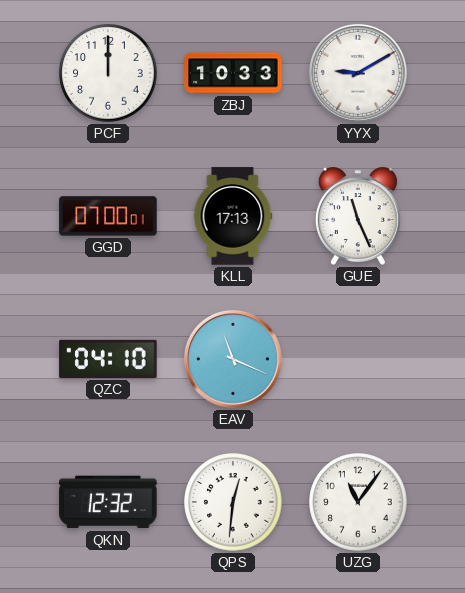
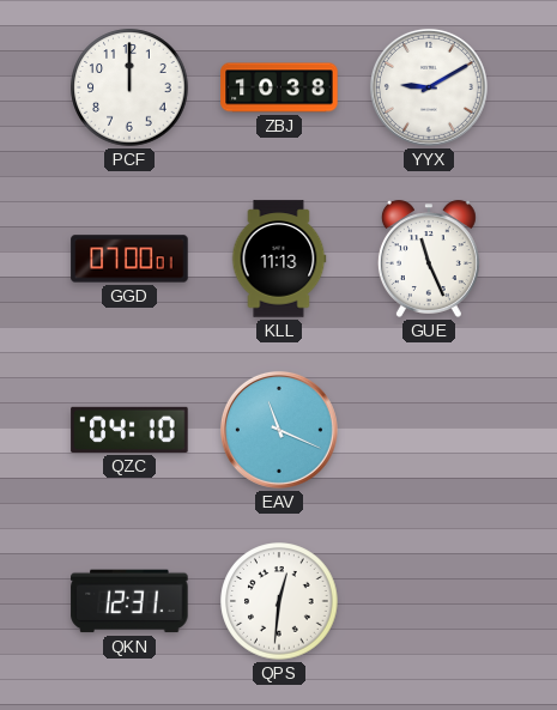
ZBJ: 10:33 -> 10:38 (279, 87)
KLL: 17:13 -> 11:13 (279, 259)
QKN: 12:32 -> 12:31 (129, 601)
UZG: 11:06 -> none (358, 502)
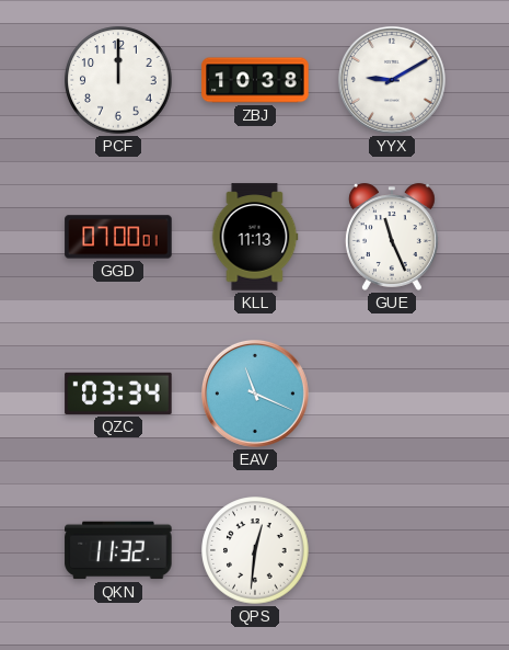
QZC: 04:10 -> 03:34 (118, 394)
QKN: 12:31 -> 11:32 (118, 550)
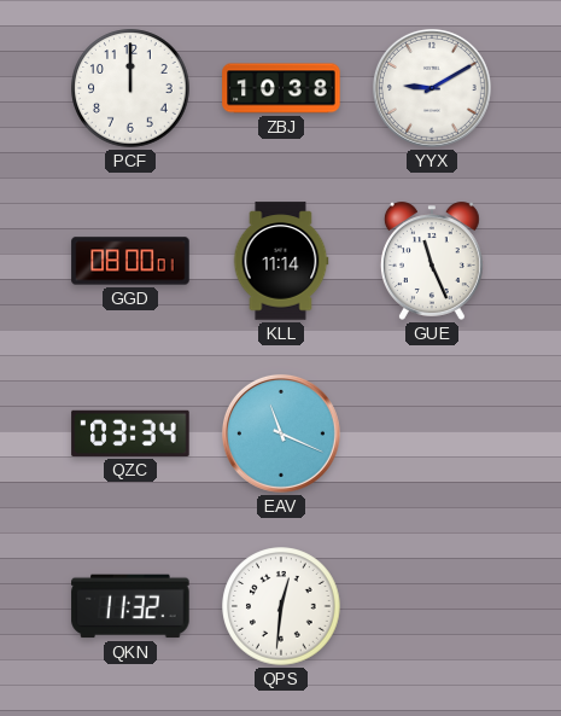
GGD: 07:00 -> 08:00 (130, 261)
KLL: 11:13 -> 11:14 (281, 261)
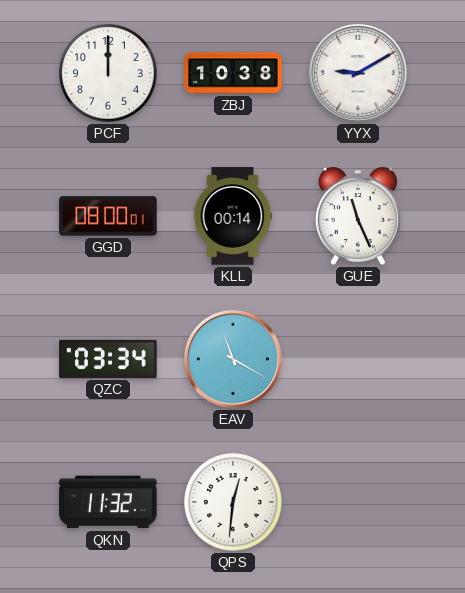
KLL: 11:14 -> 00:14 (233, 216)
EAV: 11:19 -> 11:20 (233, 359)
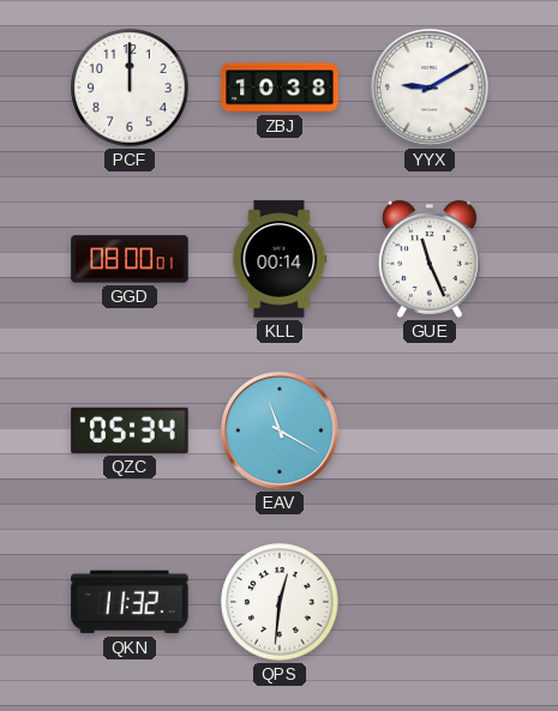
QZC: 03:34 -> 05:34 (130, 430)
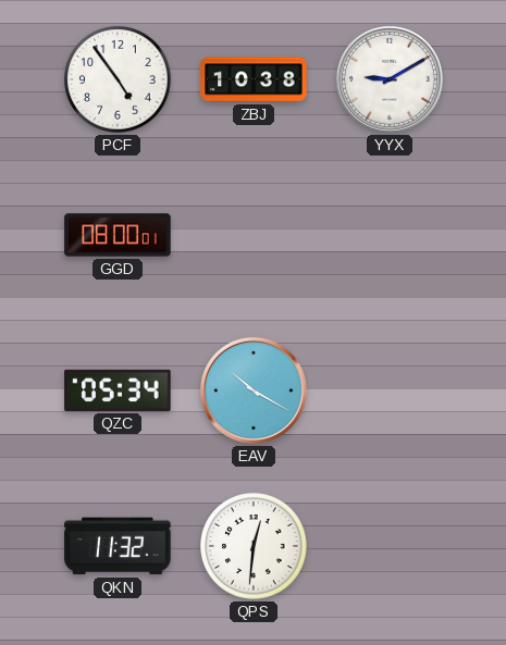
PCF: 12:00 -> 4:54 (118, 79)
KLL: 00:14 -> none (280, 259)
GUE: 11:26 -> none (430, 259)
EAV: 11:20 -> 10:20 (254, 390)
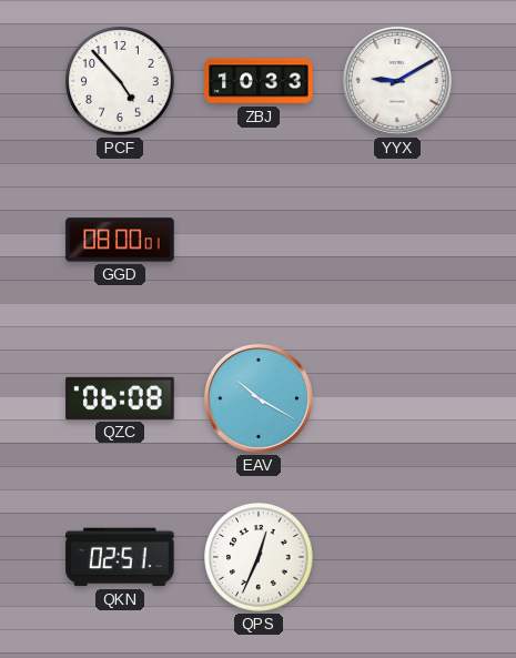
PCF: 4:54 -> 4:53 (120, 81)
ZBJ: 10:38 -> 10:33 (259, 81)
QZC: 05:34 -> 06:08 (120, 398)
QKN: 11:32 -> 02:51 (120, 557)
QPS: 12:31 -> 12:34 (259, 557)
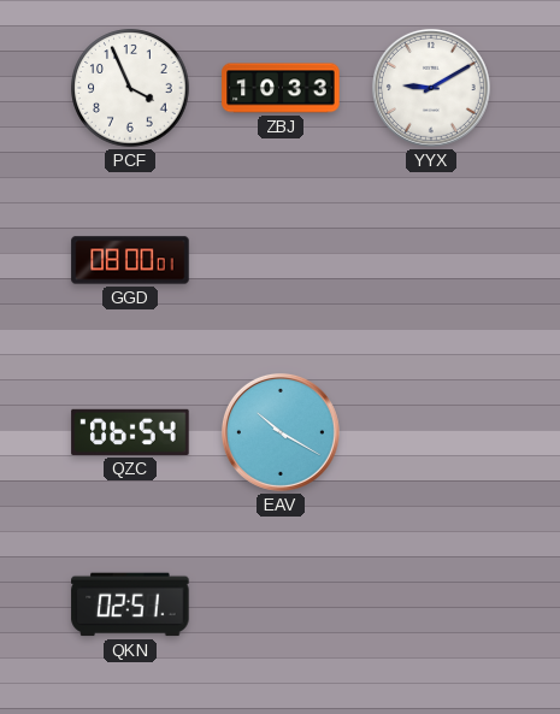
PCF: 4:53 -> 3:56 (130, 88)
QZC: 06:08 -> 06:54 (130, 432)
QPS: 12:34 -> none (259, 557)
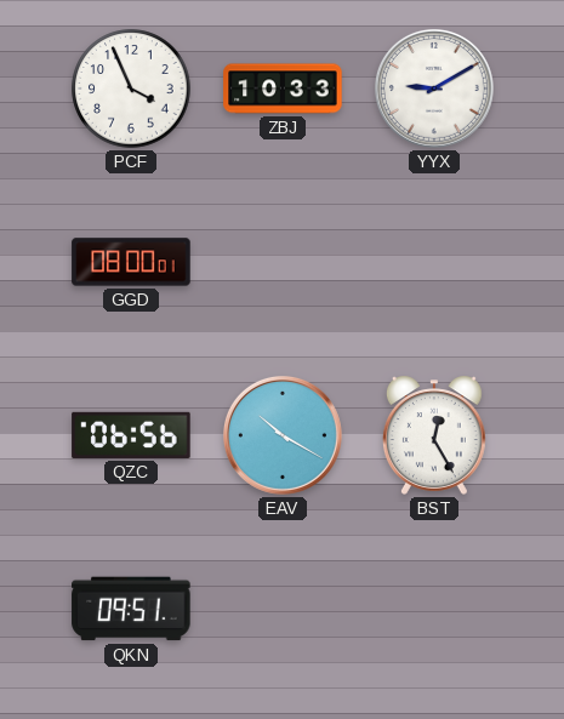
QZC: 06:54 -> 06:56 (131, 435)
BST: none -> 12:25 (434, 435)
QKN: 02:51 -> 09:51 (131, 609)
